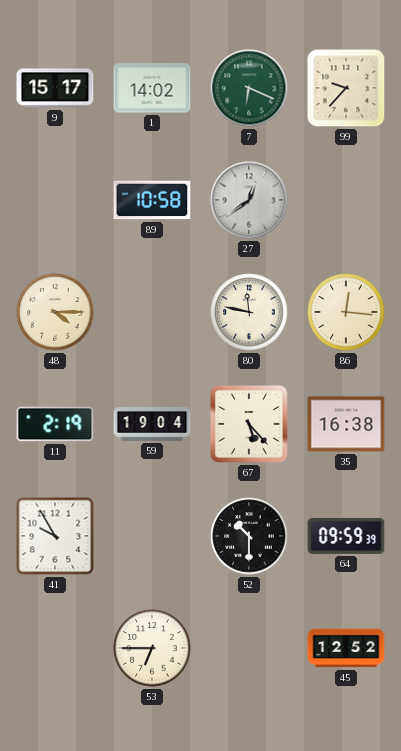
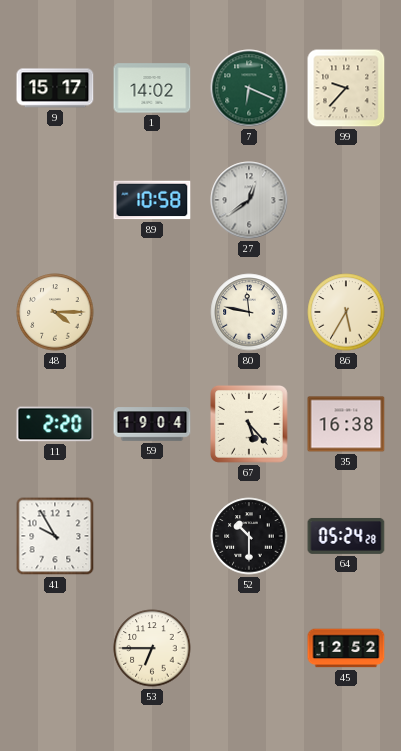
86: 12:16 -> 5:35 (346, 312)
11: 2:19 -> 2:20 (55, 424)
64: 09:59 -> 05:24 (346, 536)
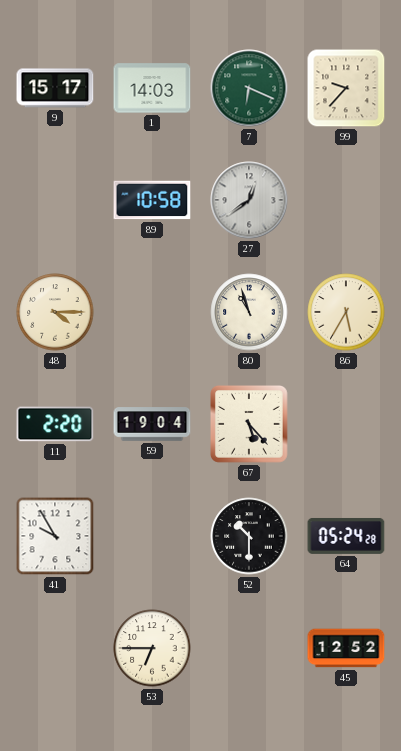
1: 14:02 -> 14:03 (152, 88)
80: 11:47 -> 10:57 (249, 312)
35: 16:38 -> none (346, 424)
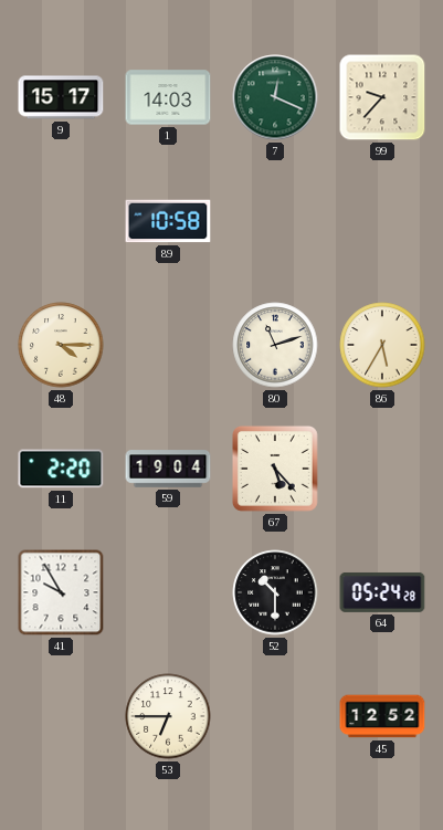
7: 6:19 -> 12:19 (275, 97)
27: 12:39 -> none (249, 200)
80: 10:57 -> 11:12 (275, 345)
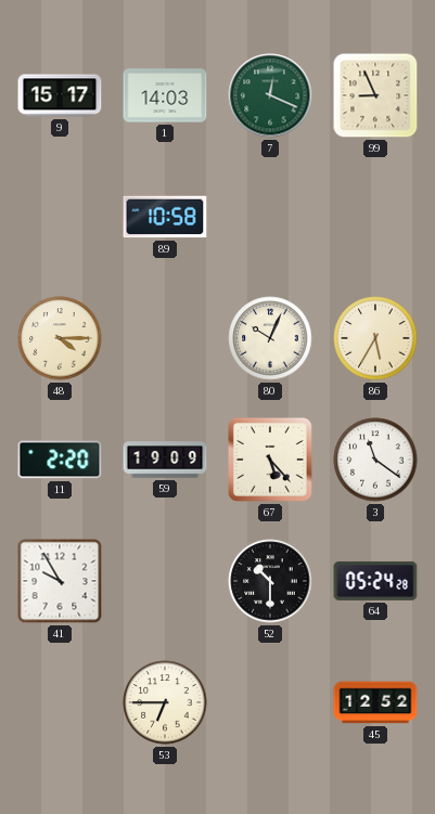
99: 9:37 -> 8:56 (375, 95)
80: 11:12 -> 10:04 (270, 338)
59: 19:04 -> 19:09 (165, 460)
3: none -> 11:21 (375, 460)
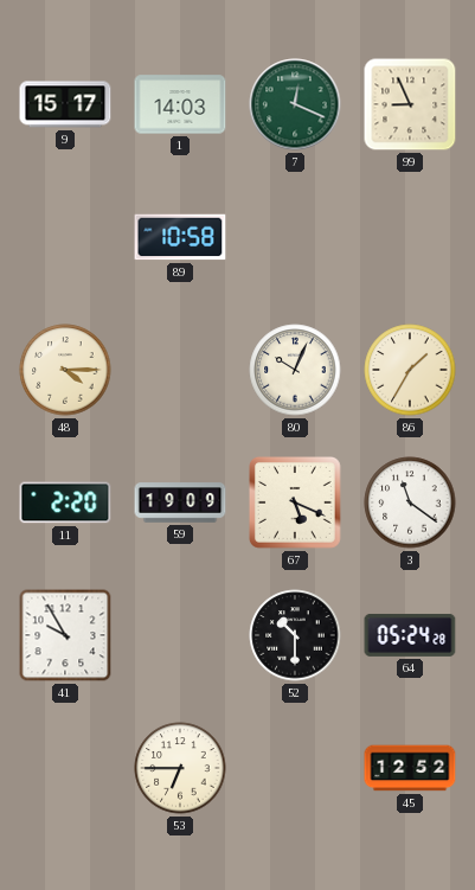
86: 5:35 -> 1:35 (410, 370)
67: 5:23 -> 5:19 (296, 504)
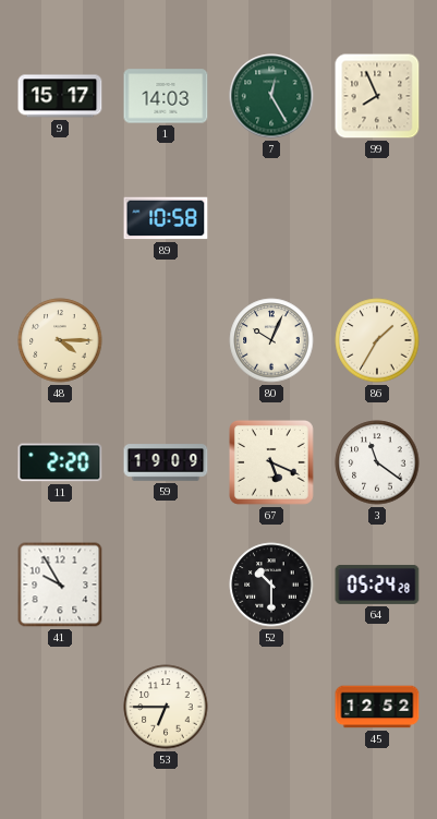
7: 12:19 -> 12:25 (271, 96)
99: 8:56 -> 7:56 (377, 96)
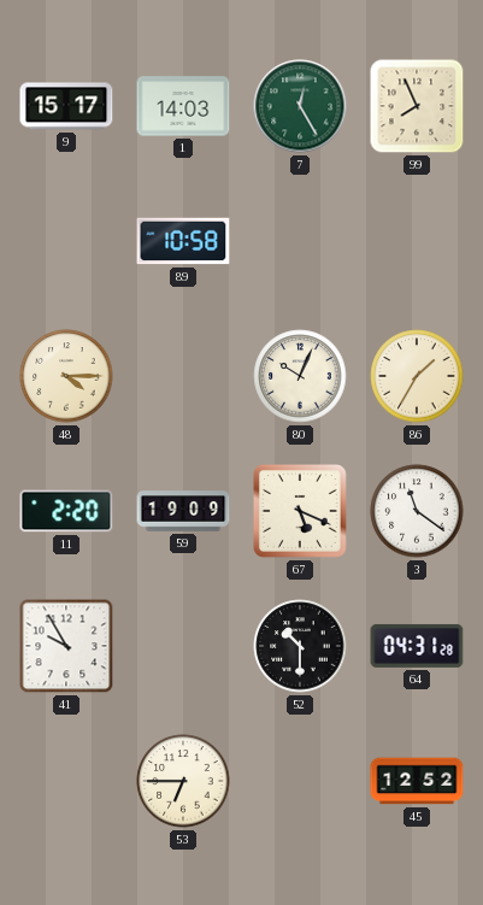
64: 05:24 -> 04:31 (417, 646)
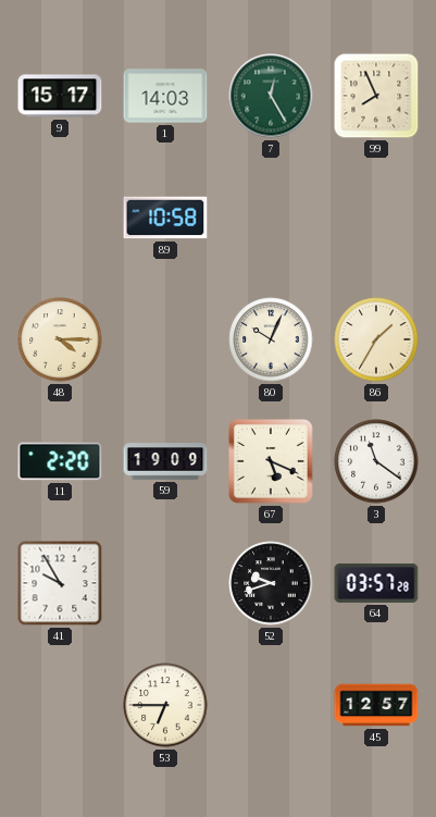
52: 10:30 -> 9:42 (271, 583)
64: 04:31 -> 03:57 (376, 583)
45: 12:52 -> 12:57 (376, 705)
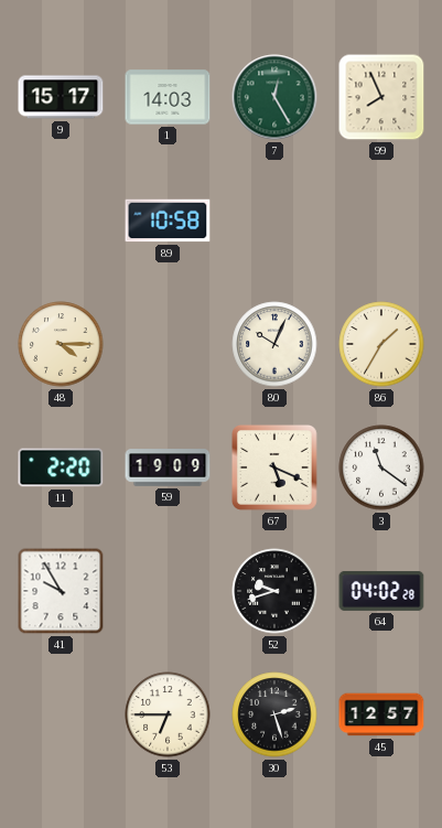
64: 03:57 -> 04:02 (381, 591)
30: none -> 2:27 (274, 714)
